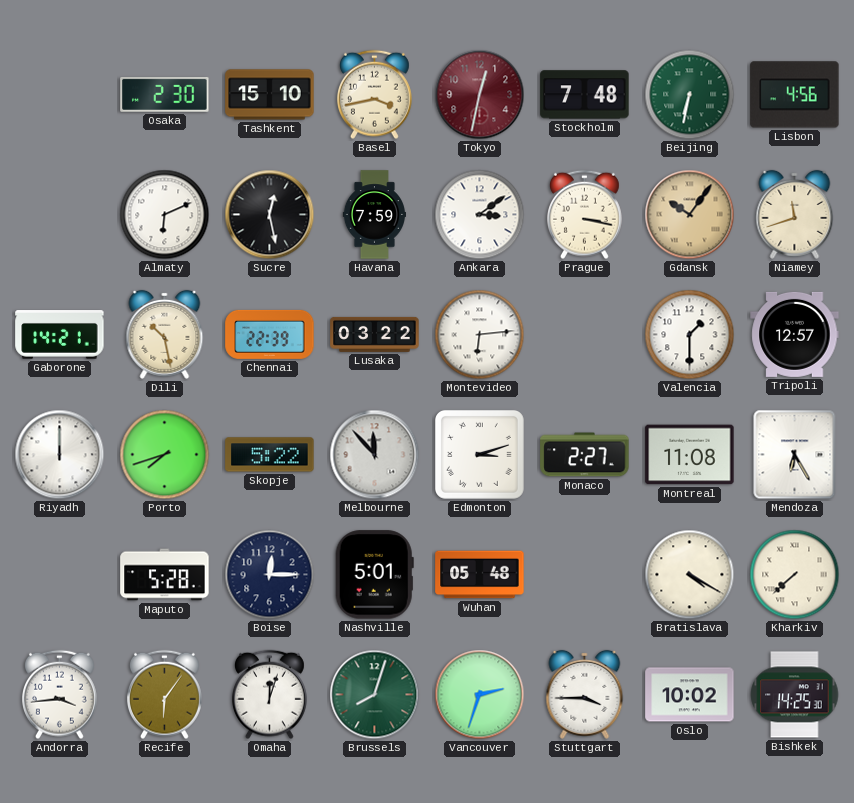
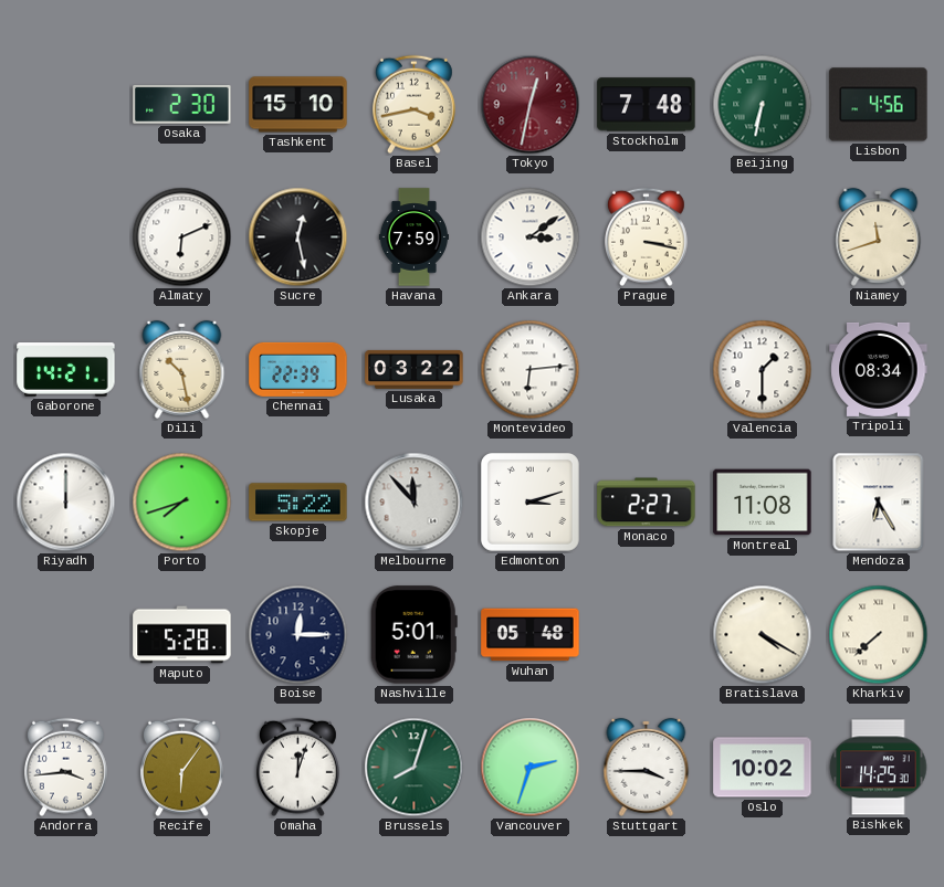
Gdansk: 10:06 -> none (690, 215)
Tripoli: 12:57 -> 08:34 (879, 369)
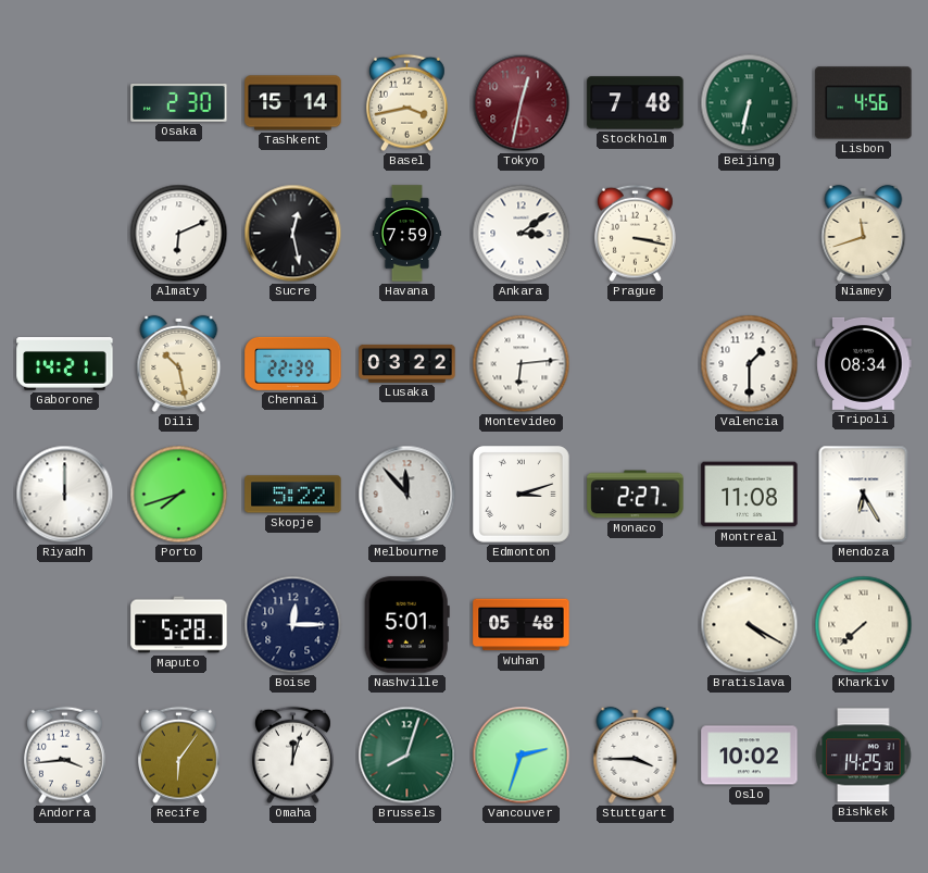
Tashkent: 15:10 -> 15:14 (293, 103)
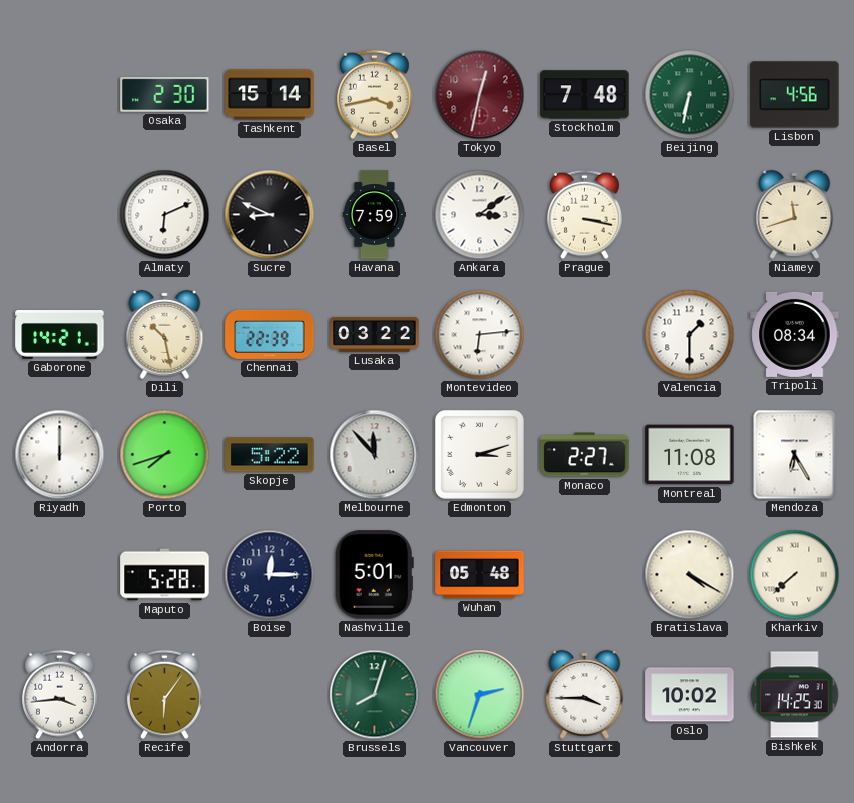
Sucre: 12:28 -> 8:49 (270, 215)
Omaha: 12:03 -> none (292, 756)
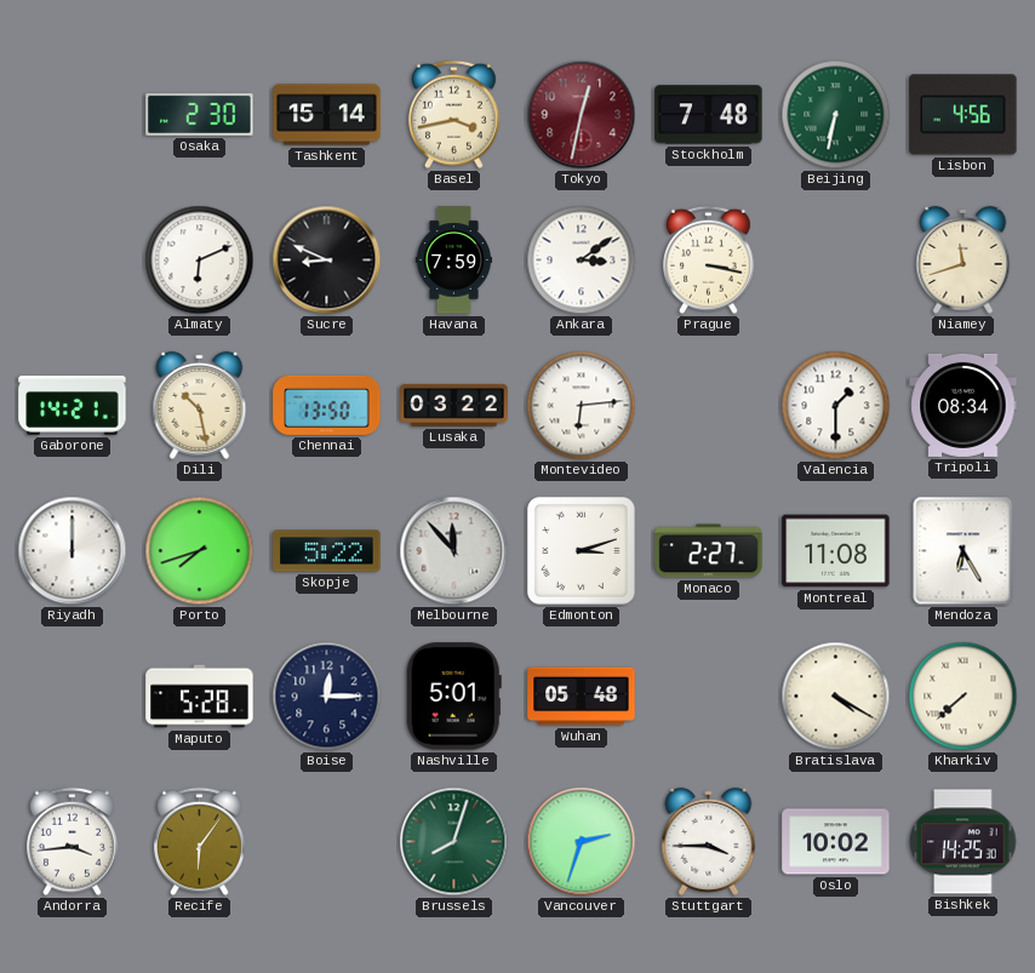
Chennai: 22:39 -> 13:50 (327, 405)
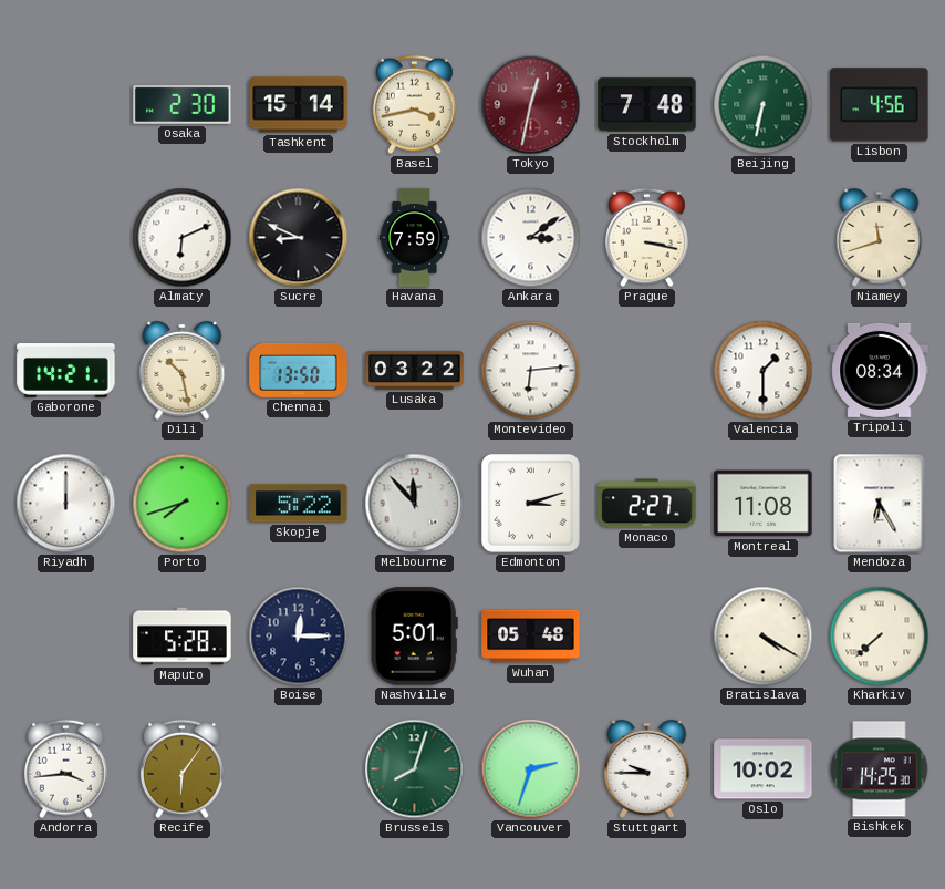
Stuttgart: 3:45 -> 9:45 (647, 768)
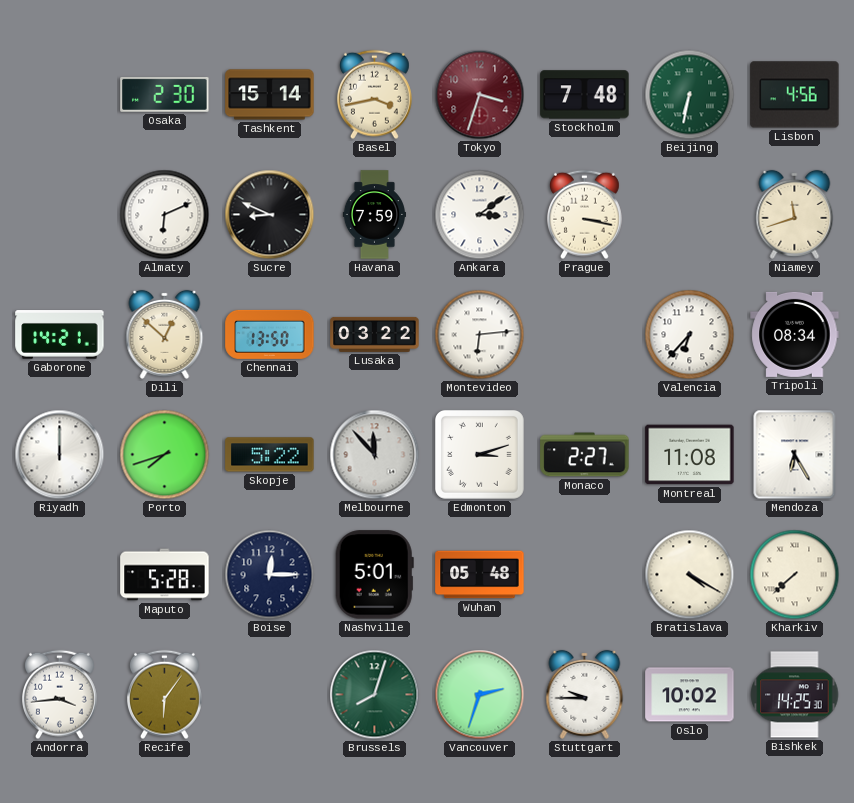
Tokyo: 12:32 -> 3:33 (480, 95)
Dili: 10:28 -> 12:52 (165, 334)
Valencia: 1:30 -> 6:37 (690, 335)
